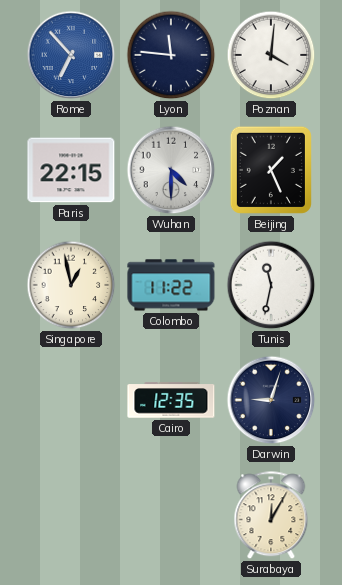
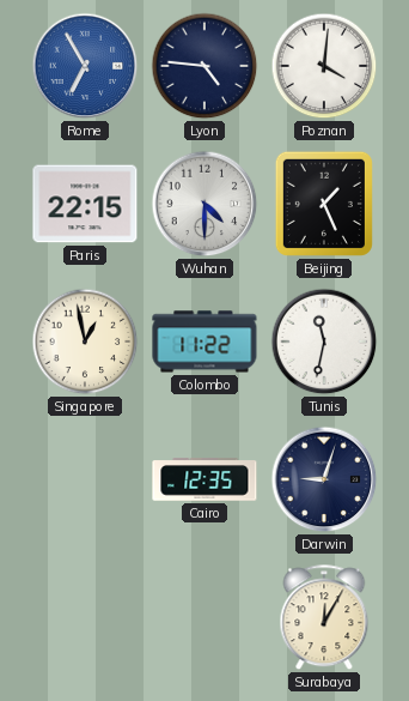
Rome: 6:53 -> 6:55 (85, 66)
Lyon: 11:46 -> 4:46 (204, 66)
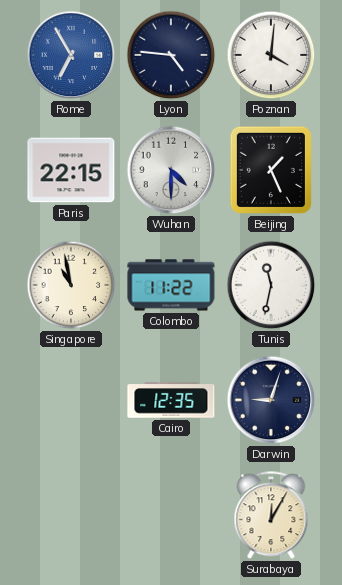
Singapore: 12:58 -> 10:58 (71, 285)
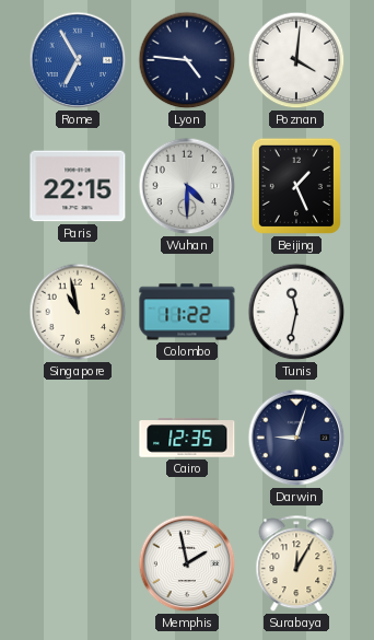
Memphis: none -> 1:58 (187, 563)
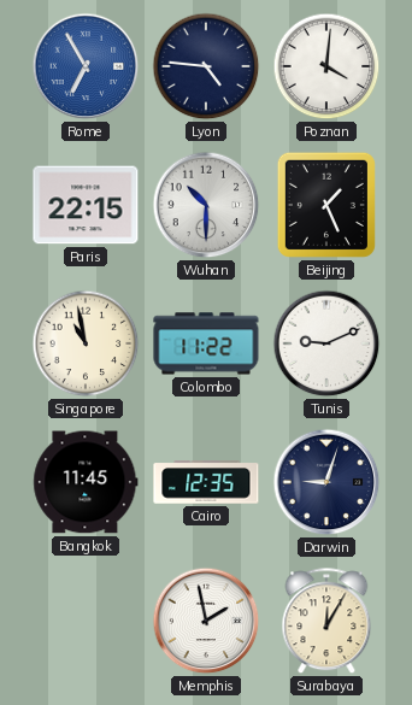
Wuhan: 4:30 -> 10:30 (206, 205)
Tunis: 11:32 -> 9:11 (326, 343)
Bangkok: none -> 11:45 (86, 482)
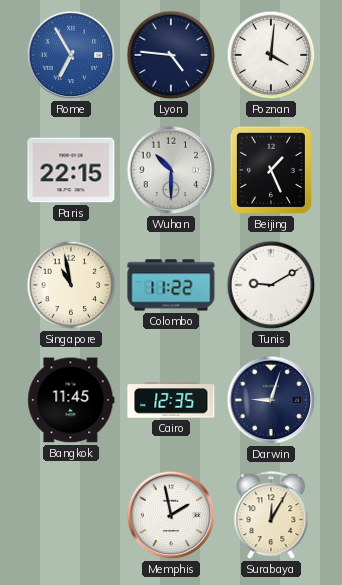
Tunis: 9:11 -> 9:10 (271, 285)
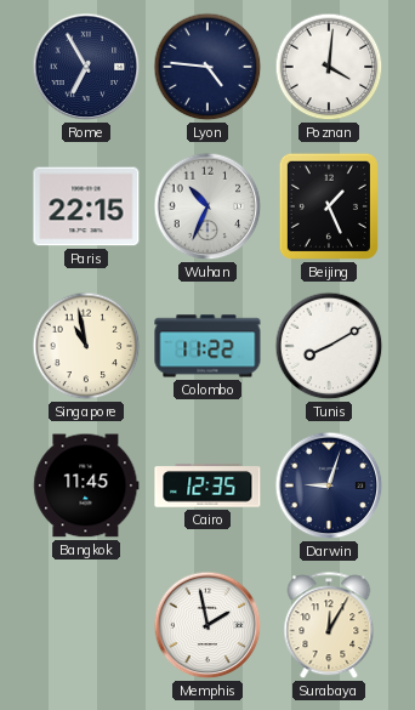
Rome dial: blue -> navy (86, 67)
Wuhan: 10:30 -> 10:34 (207, 206)
Tunis: 9:10 -> 8:10 (329, 346)
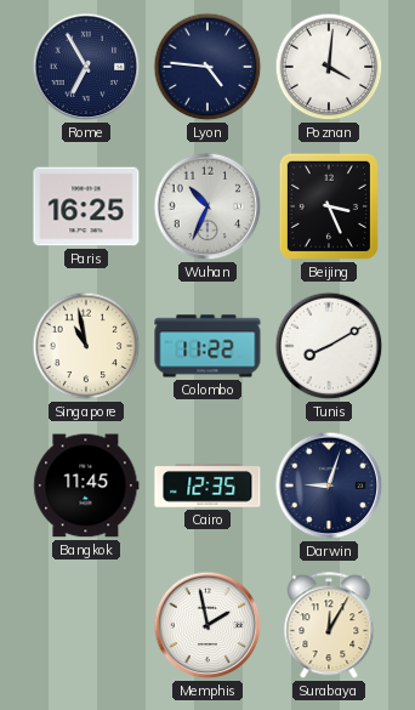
Paris: 22:15 -> 16:25 (86, 206)
Beijing: 1:26 -> 3:26 (329, 206)
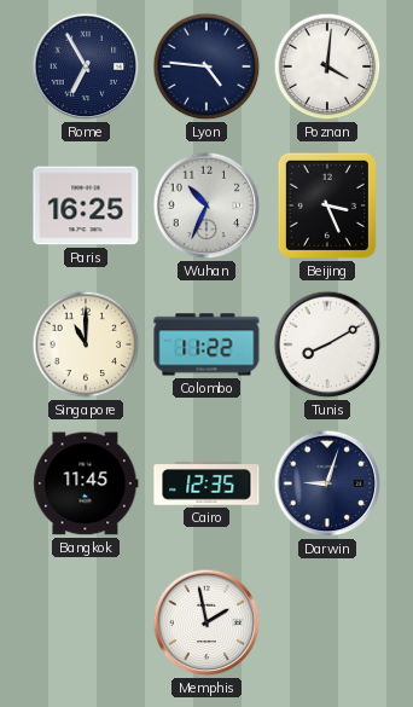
Singapore: 10:58 -> 11:00 (86, 344)
Surabaya: 12:05 -> none (329, 626)
